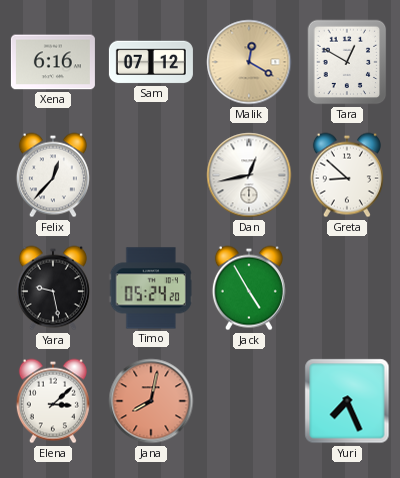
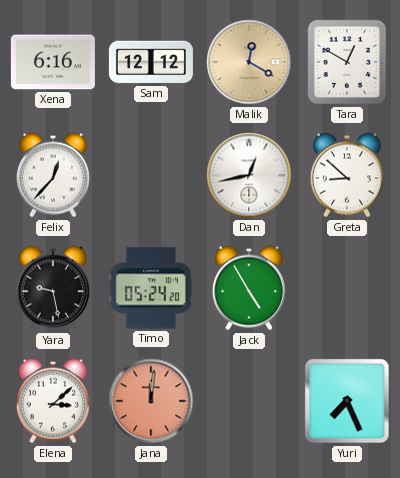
Sam: 07:12 -> 12:12 (151, 62)
Jana: 8:02 -> 12:01 (151, 401)
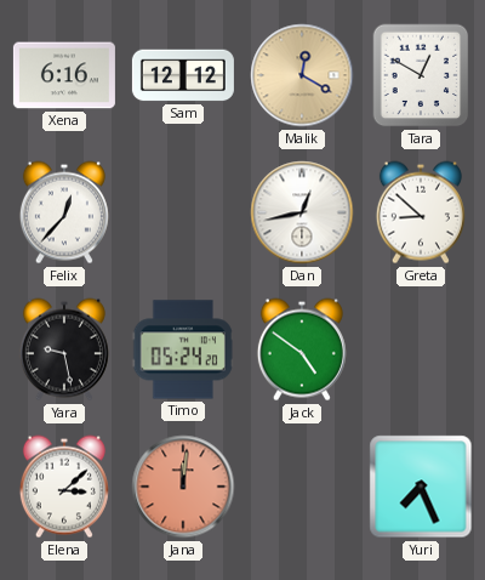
Jack: 4:55 -> 4:51 (302, 349)
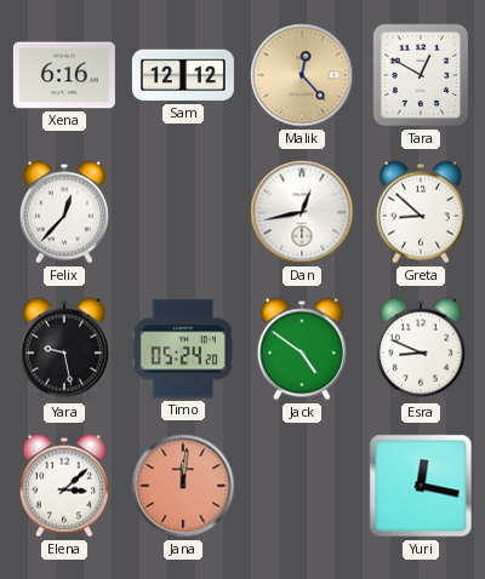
Malik: 12:20 -> 12:23 (302, 75)
Esra: none -> 8:49 (421, 349)
Yuri: 7:26 -> 12:17 (421, 486)
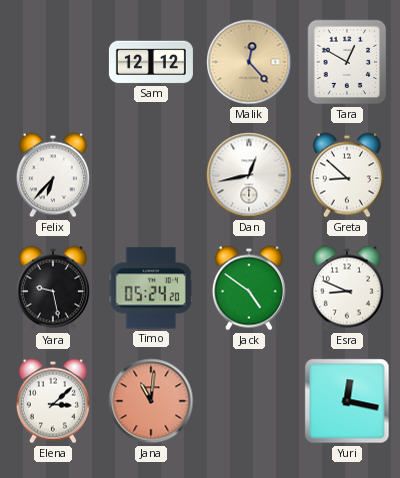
Xena: 6:16 -> none (64, 75)
Felix: 12:37 -> 6:37 (53, 175)
Jana: 12:01 -> 11:01 (151, 401)
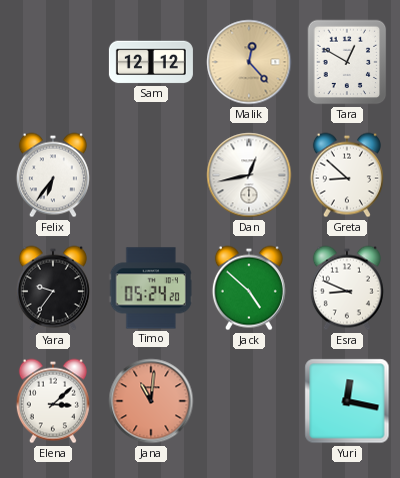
Felix: 6:37 -> 6:36 (53, 175)
Yara: 9:28 -> 9:36 (53, 288)
Jack: 4:51 -> 4:52 (249, 288)
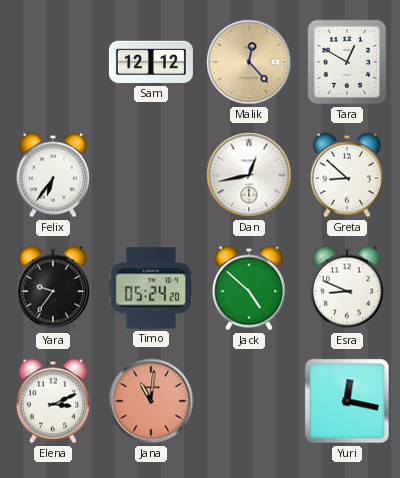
Elena: 3:08 -> 3:11 (53, 401)
